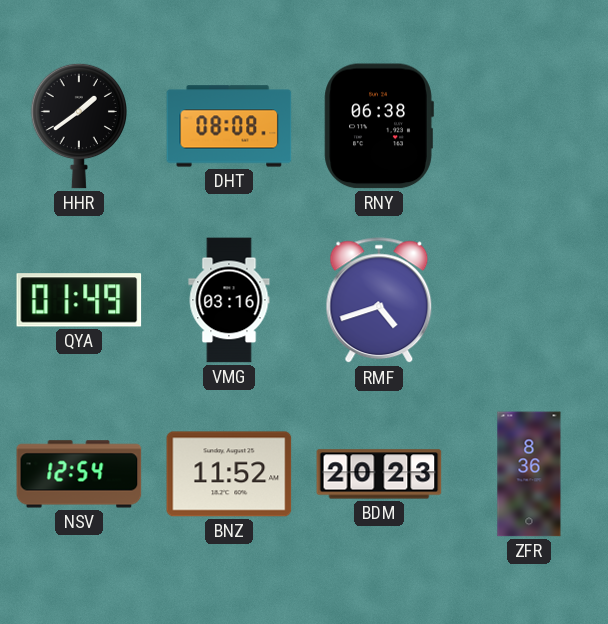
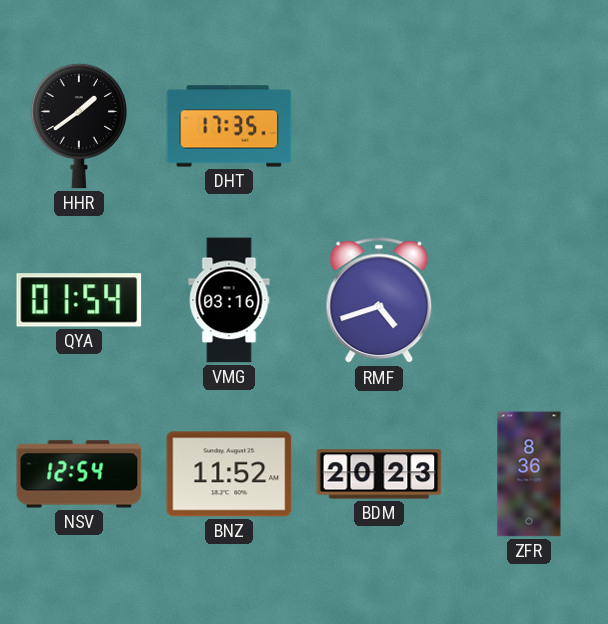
DHT: 08:08 -> 17:35 (229, 126)
RNY: 06:38 -> none (379, 126)
QYA: 01:49 -> 01:54 (79, 300)
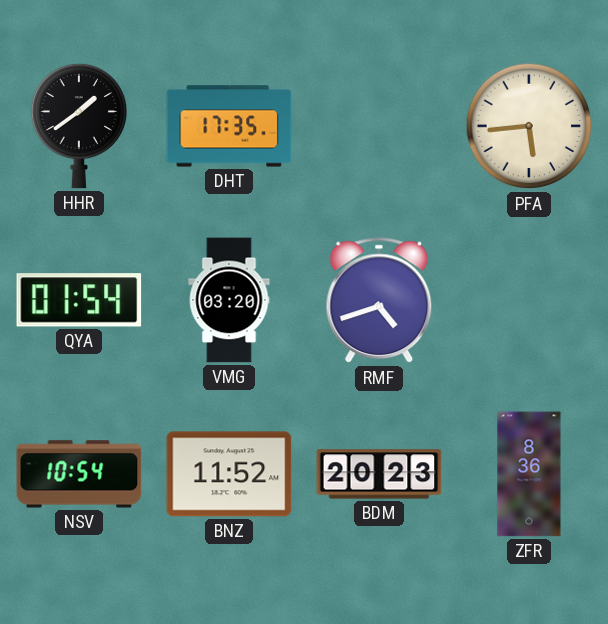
PFA: none -> 5:44 (529, 126)
VMG: 03:16 -> 03:20 (229, 300)
NSV: 12:54 -> 10:54 (79, 474)
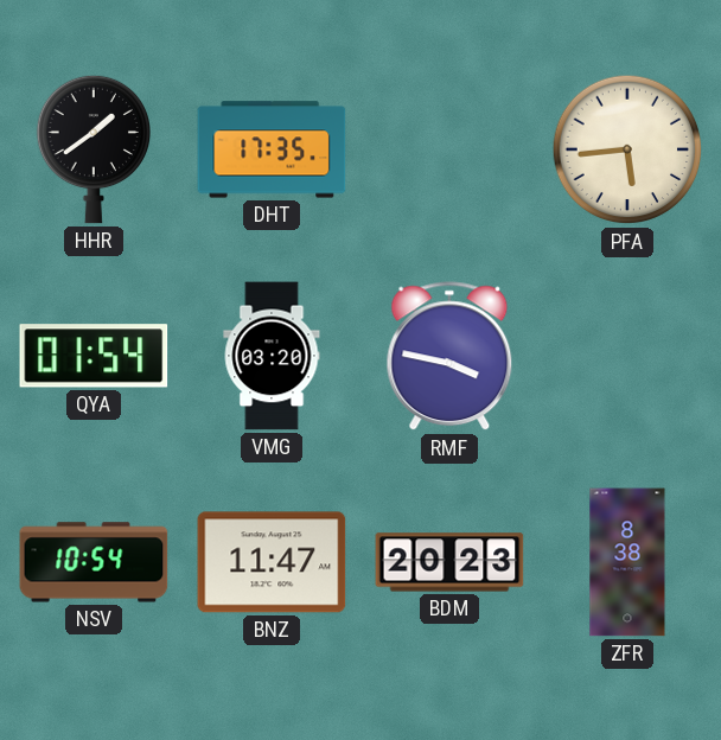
RMF: 4:42 -> 3:47 (449, 357)
BNZ: 11:52 -> 11:47 (272, 562)
ZFR: 8:36 -> 8:38 (627, 562)
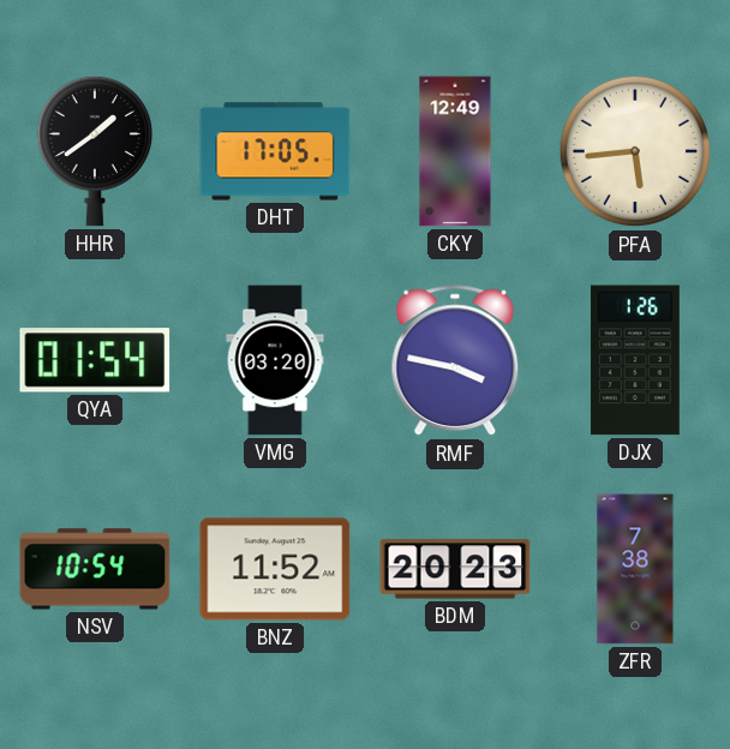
DHT: 17:35 -> 17:05 (275, 151)
CKY: none -> 12:49 (455, 151)
DJX: none -> 1:26 (635, 360)
BNZ: 11:47 -> 11:52 (275, 569)
ZFR: 8:38 -> 7:38 (635, 569)
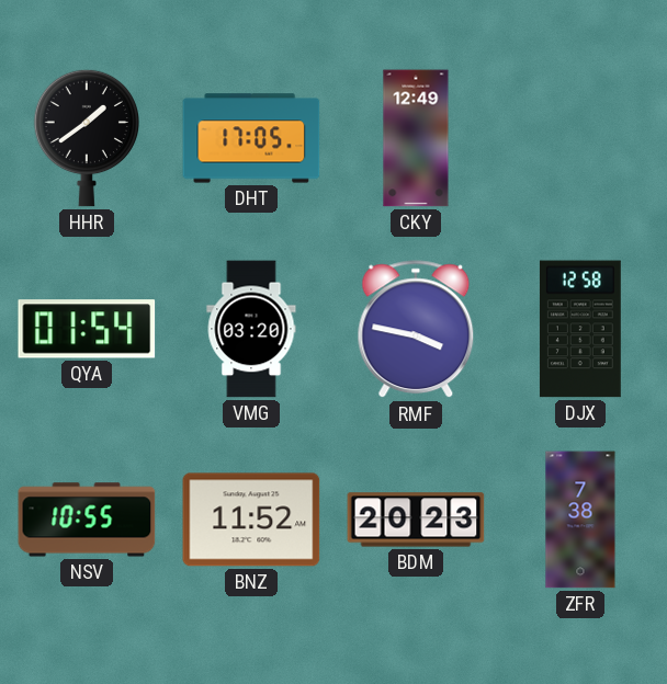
PFA: 5:44 -> none (635, 151)
DJX: 1:26 -> 12:58 (580, 329)
NSV: 10:54 -> 10:55 (87, 520)
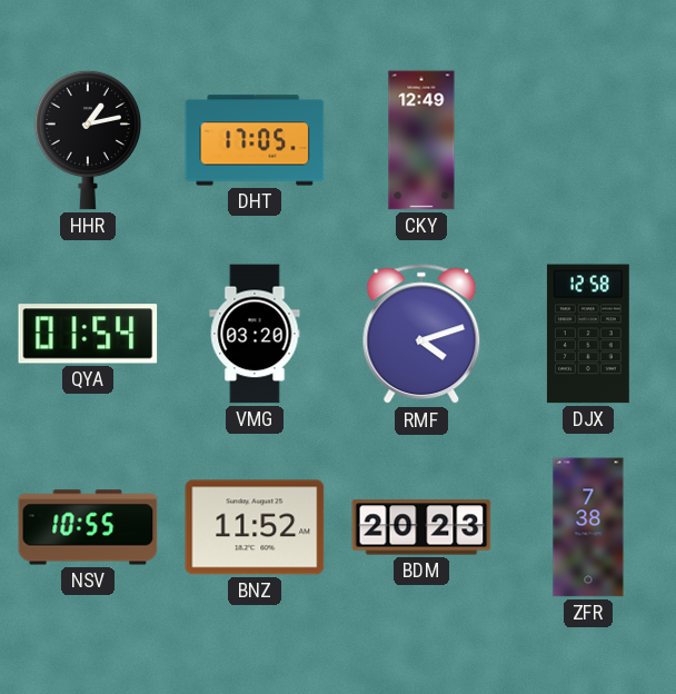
HHR: 1:39 -> 1:13 (87, 140)
RMF: 3:47 -> 4:12 (421, 335)
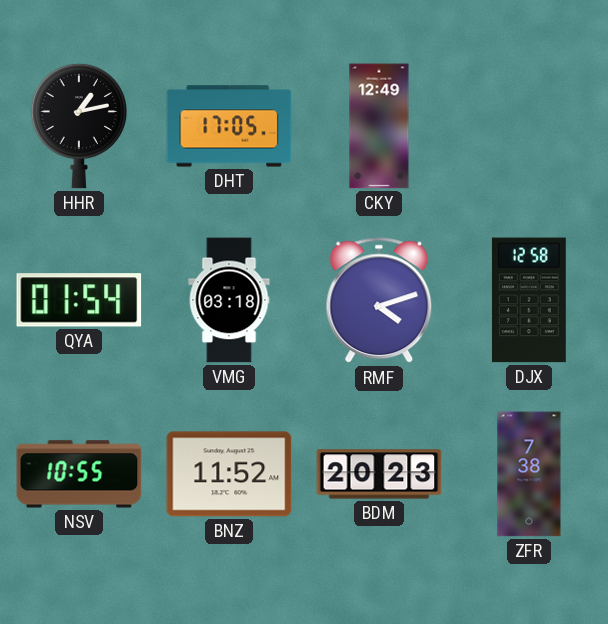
VMG: 03:20 -> 03:18 (229, 300)
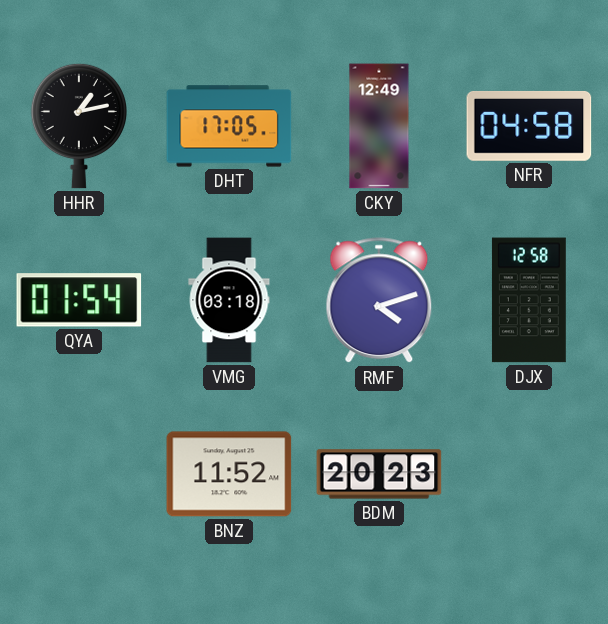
NFR: none -> 04:58 (529, 126)
NSV: 10:55 -> none (79, 474)
ZFR: 7:38 -> none (529, 474)
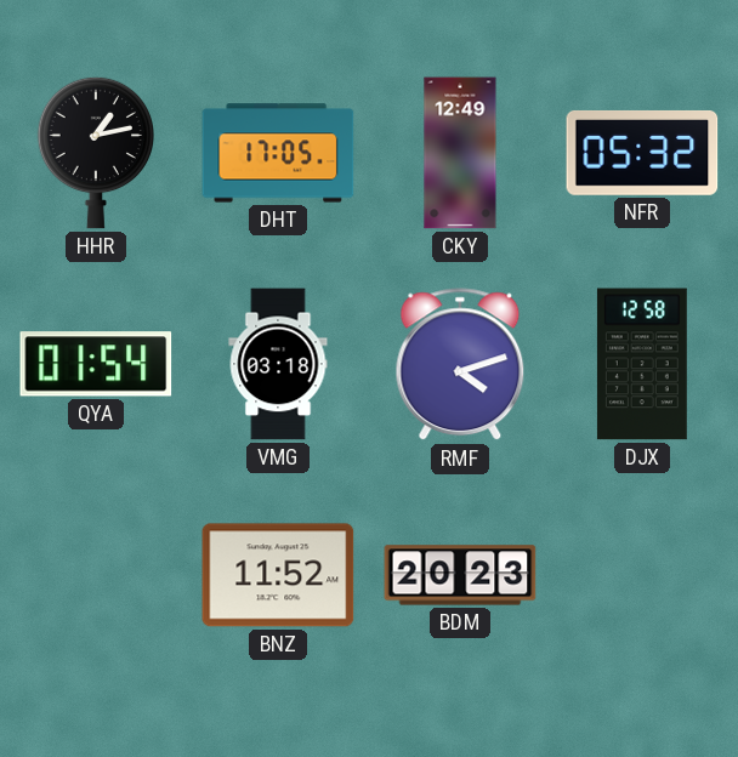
NFR: 04:58 -> 05:32 (642, 153)
